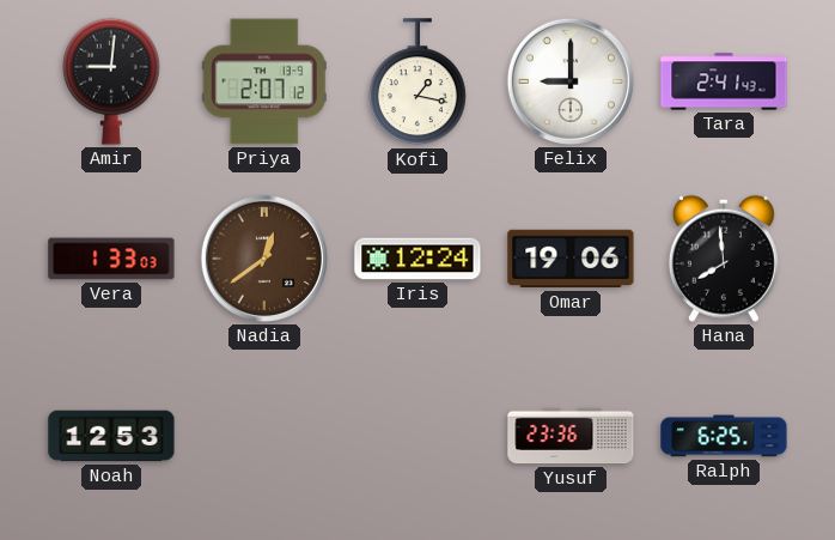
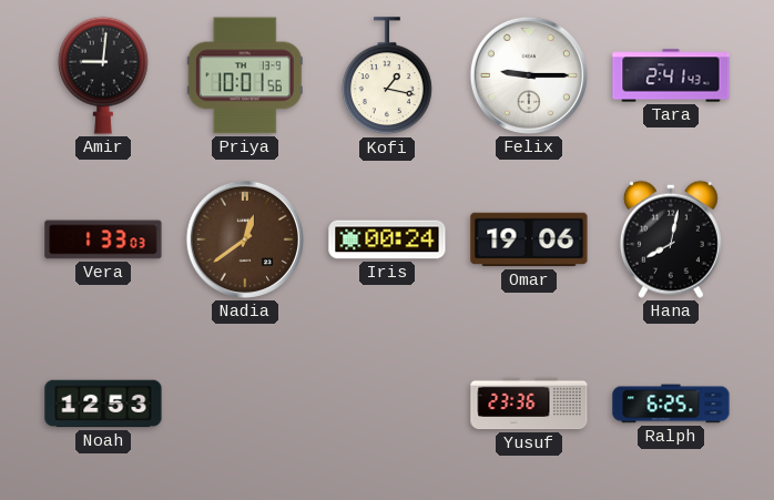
Priya: 2:07 -> 10:01 (245, 75)
Felix: 9:00 -> 9:15 (529, 75)
Iris: 12:24 -> 00:24 (387, 239)
Hana: 7:59 -> 8:02 (671, 239)
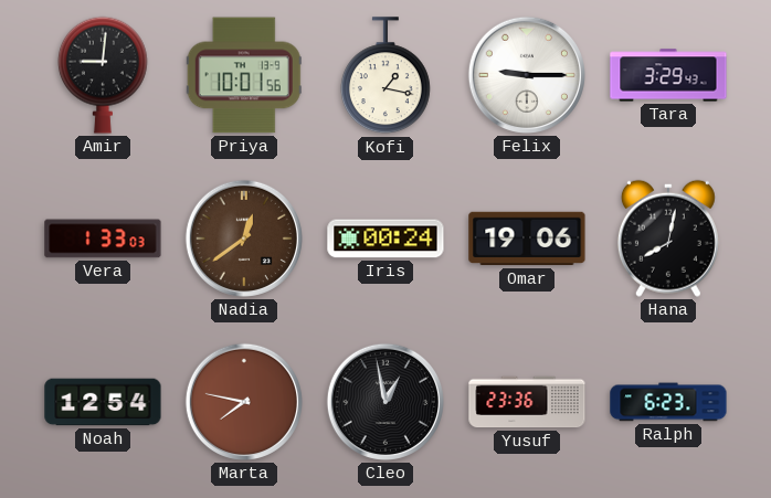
Tara: 2:41 -> 3:29 (668, 75)
Noah: 12:53 -> 12:54 (103, 402)
Marta: none -> 7:47 (244, 402)
Cleo: none -> 12:58 (385, 402)
Ralph: 6:25 -> 6:23 (668, 402)
